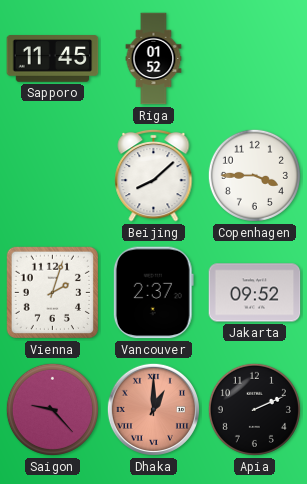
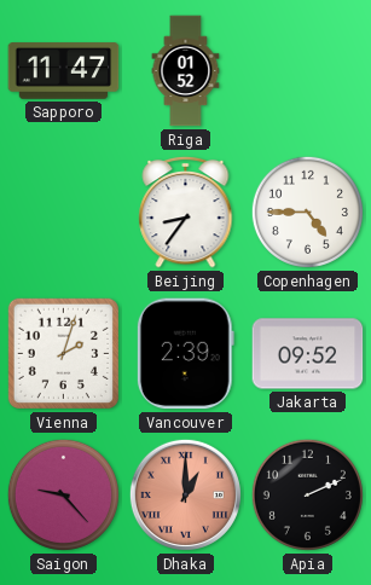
Sapporo: 11:45 -> 11:47 (64, 71)
Beijing: 8:08 -> 8:36 (186, 212)
Copenhagen: 3:45 -> 4:45 (307, 212)
Vancouver: 2:37 -> 2:39 (185, 354)
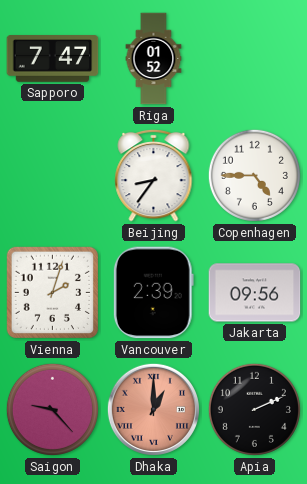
Sapporo: 11:47 -> 7:47 (53, 59)
Jakarta: 09:52 -> 09:56 (255, 293)
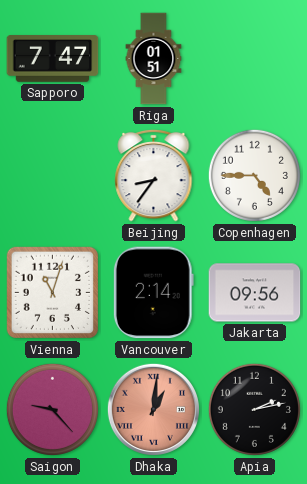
Riga: 01:52 -> 01:51 (154, 59)
Vienna: 2:03 -> 11:03 (52, 292)
Vancouver: 2:39 -> 2:14 (153, 293)
Dhaka: 1:00 -> 1:01 (153, 409)
Apia: 2:11 -> 2:13 (254, 409)
